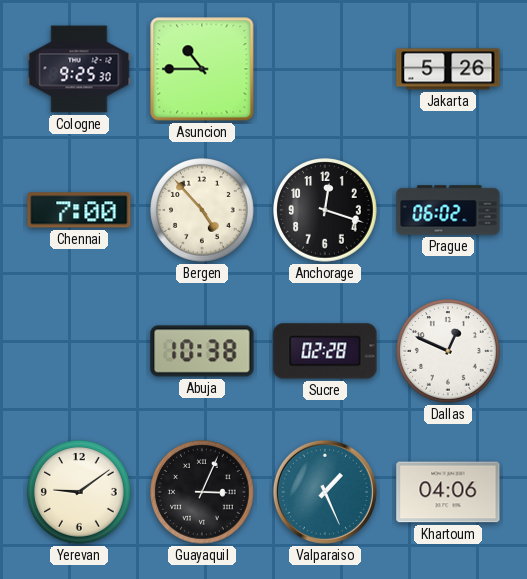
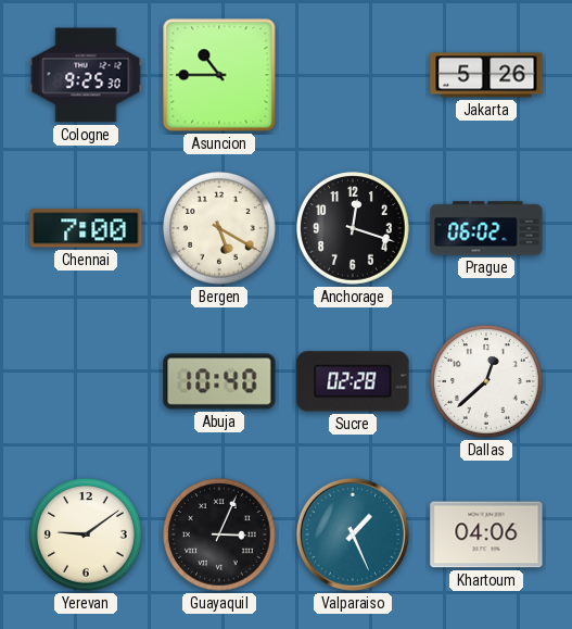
Bergen: 4:53 -> 5:20 (219, 228)
Abuja: 10:38 -> 10:40 (219, 381)
Dallas: 12:49 -> 12:38 (486, 381)
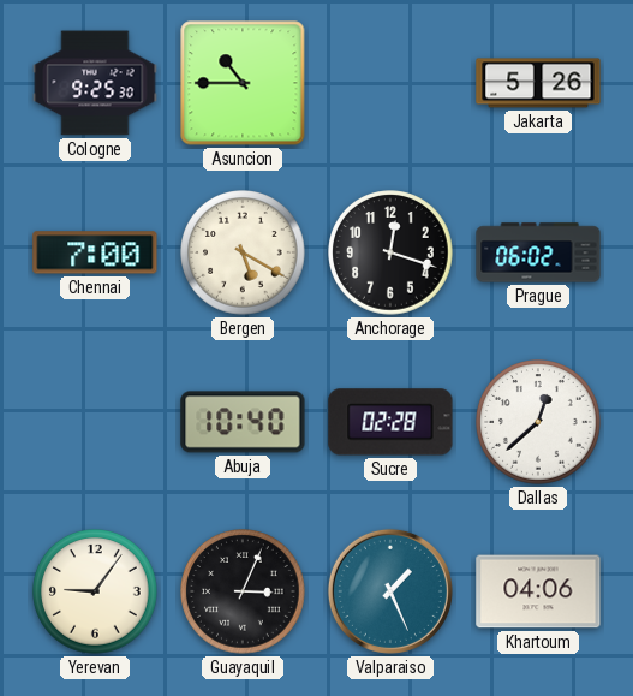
Yerevan: 9:09 -> 9:06 (95, 591)
